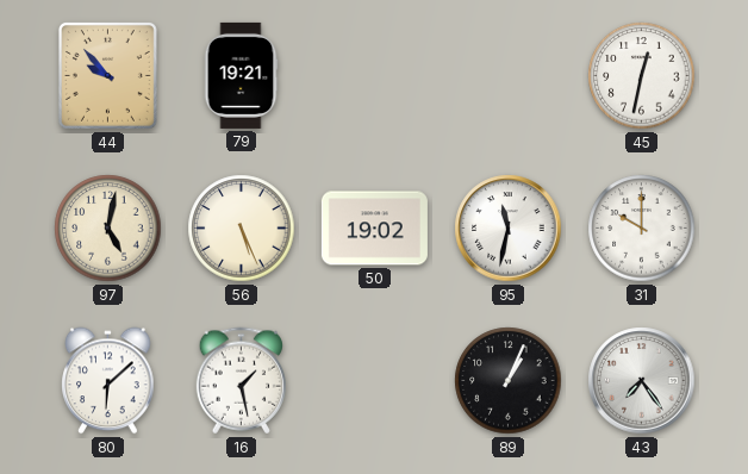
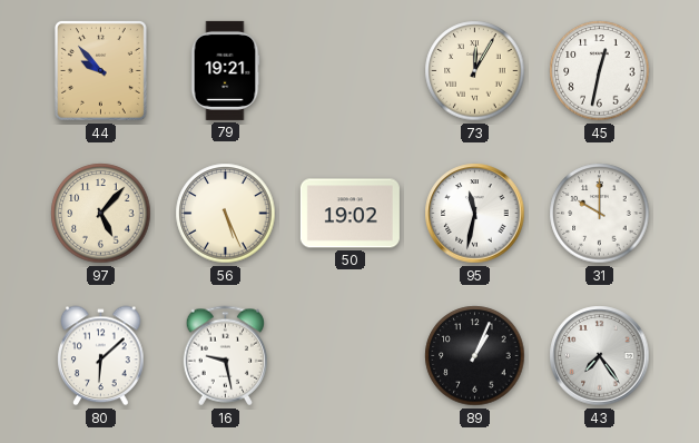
73: none -> 12:05 (475, 71)
97: 5:02 -> 5:07 (101, 214)
16: 1:28 -> 9:28 (225, 356)
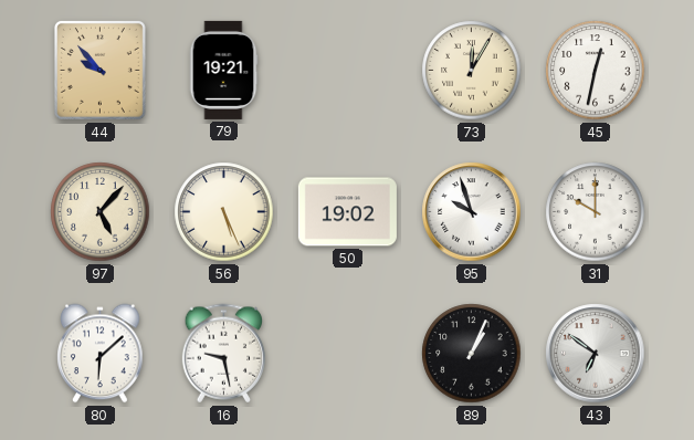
95: 11:32 -> 9:57 (472, 212)
43: 7:24 -> 6:51 (596, 354)
